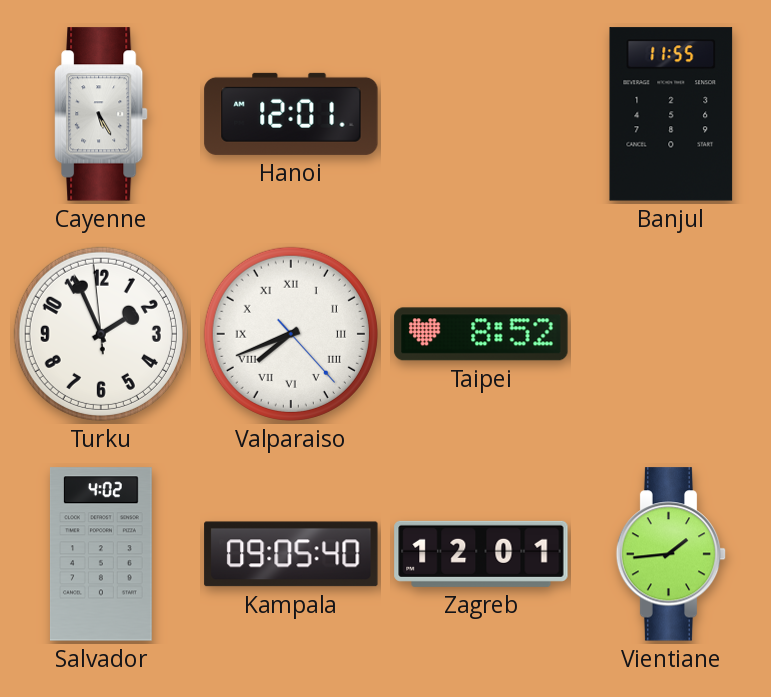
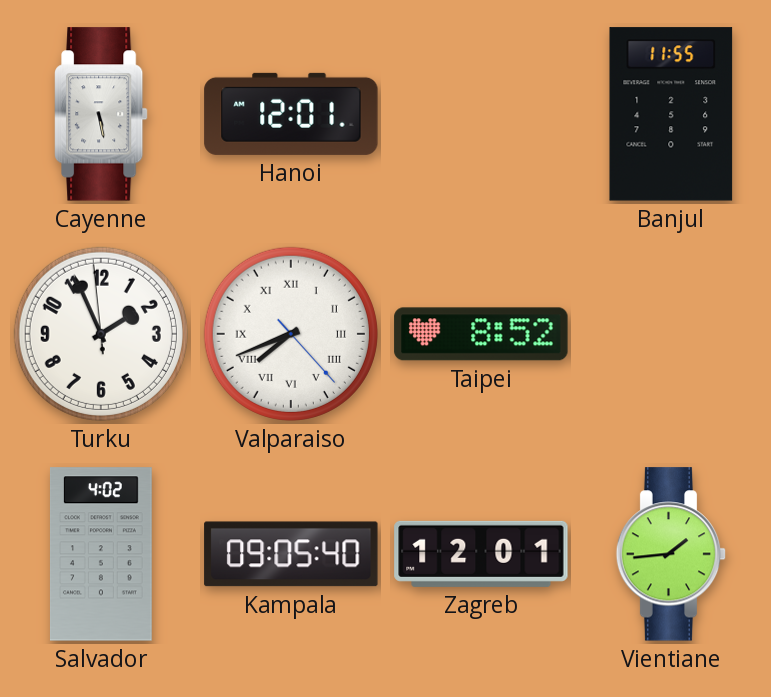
Cayenne: 5:25 -> 5:28 (102, 114)
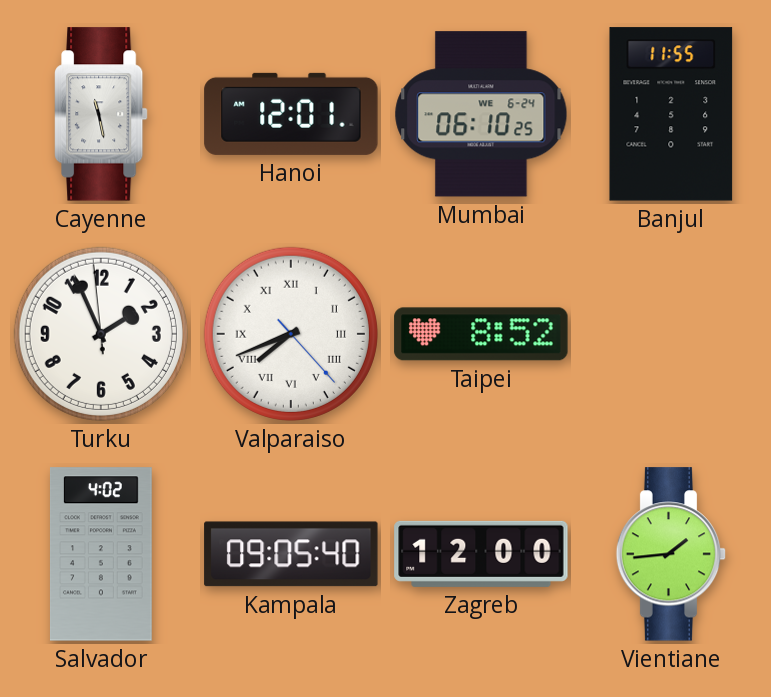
Cayenne: 5:28 -> 11:28 (102, 114)
Mumbai: none -> 06:10 (481, 114)
Zagreb: 12:01 -> 12:00 (481, 554)
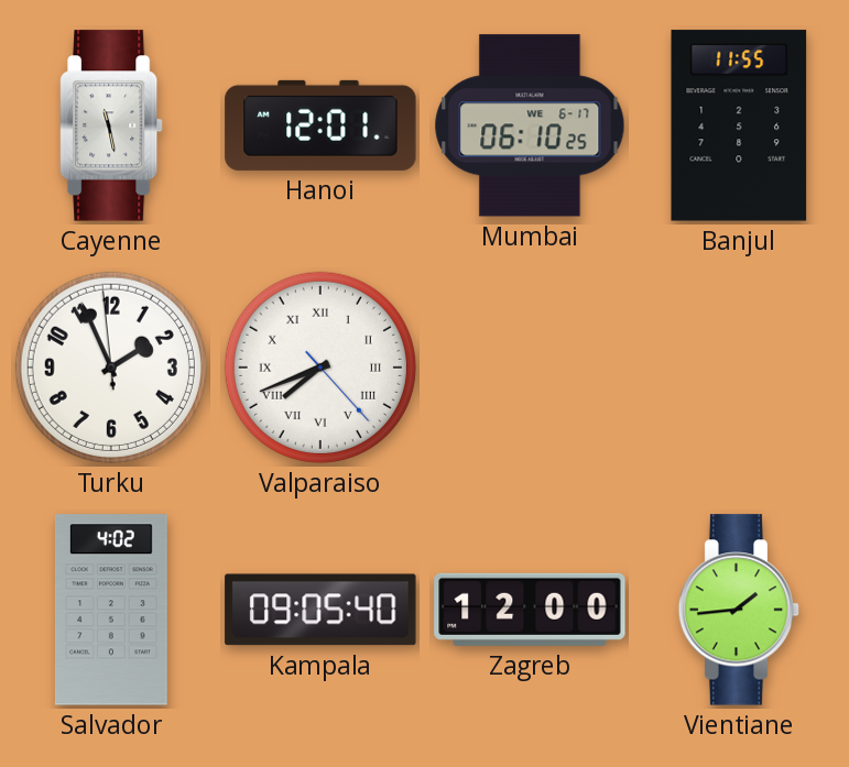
Mumbai date: WE 6-24 -> WE 6-17 (530, 125)
Taipei: 8:52 -> none (481, 334)
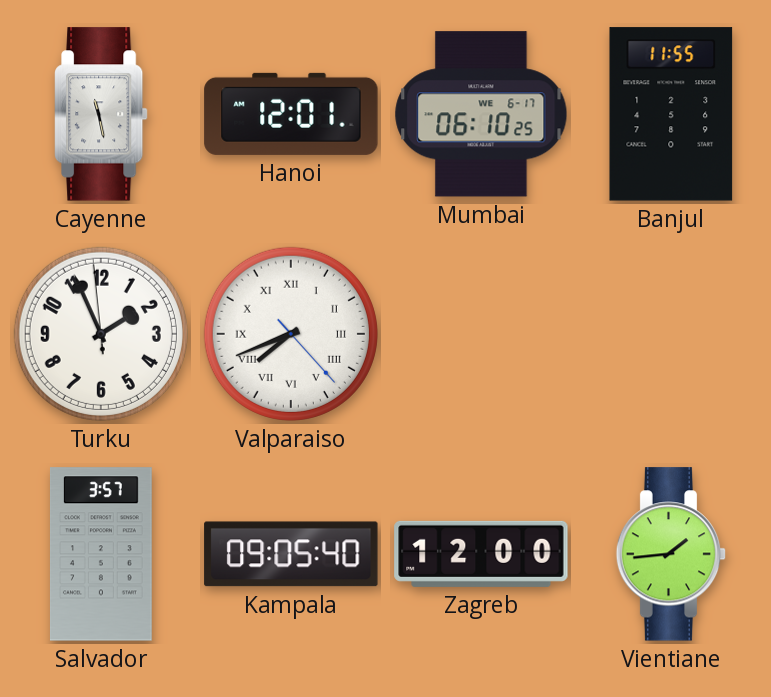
Salvador: 4:02 -> 3:57 (101, 554)
